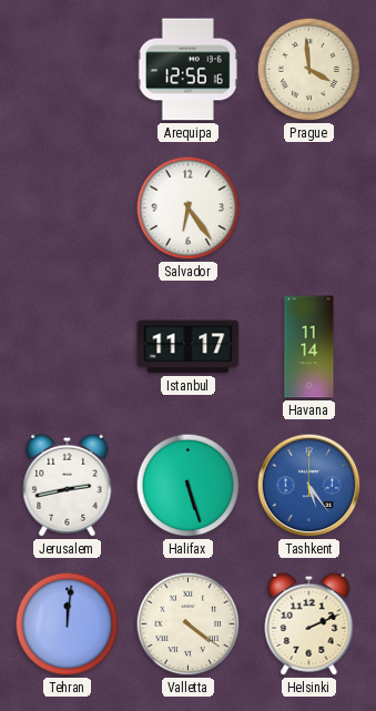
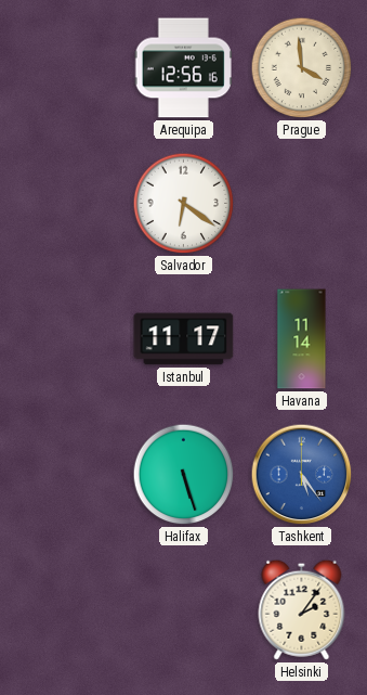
Salvador: 6:24 -> 6:21 (184, 204)
Jerusalem: 2:43 -> none (68, 485)
Tehran: 12:01 -> none (68, 624)
Valletta: 4:21 -> none (189, 624)
Helsinki: 2:11 -> 2:06 (302, 609)
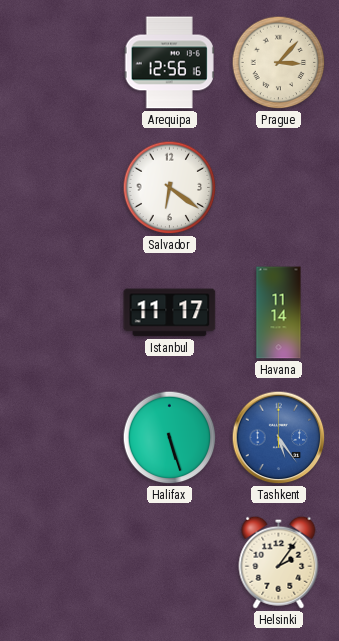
Prague: 3:59 -> 3:07 (279, 63)
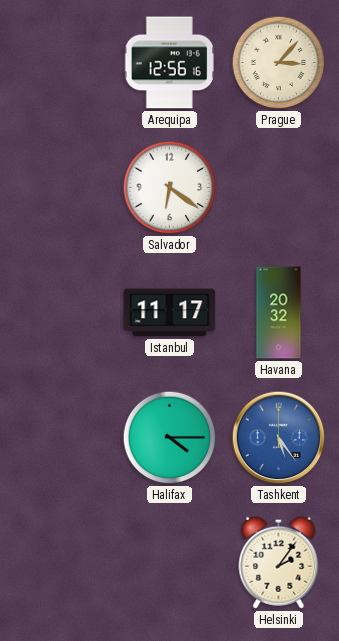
Havana: 11:14 -> 20:32 (279, 313)
Halifax: 5:27 -> 4:15 (170, 438)
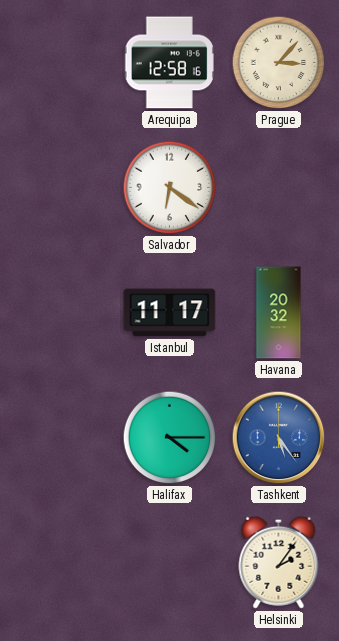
Arequipa: 12:56 -> 12:58 (169, 63)
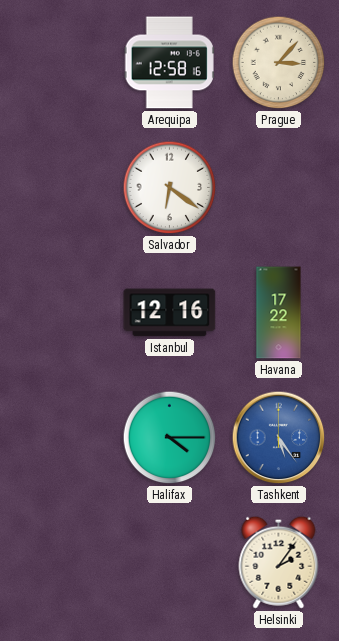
Istanbul: 11:17 -> 12:16 (170, 313)
Havana: 20:32 -> 17:22 (279, 313)
